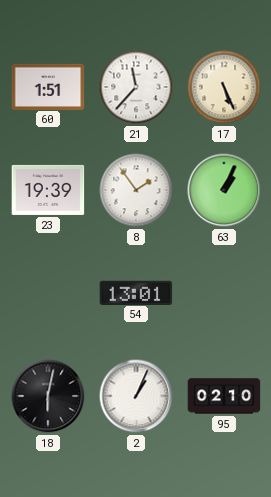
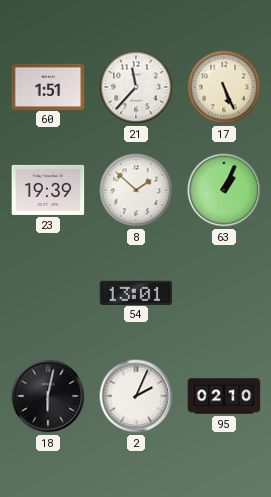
8: 1:54 -> 1:52 (136, 190)
2: 1:04 -> 2:04 (136, 396)
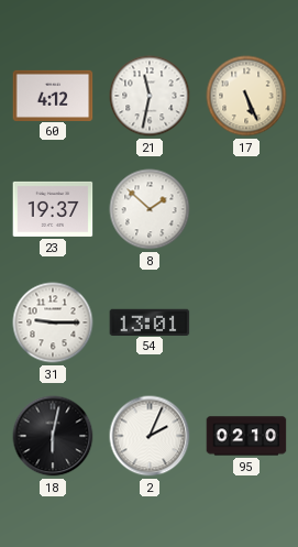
60: 1:51 -> 4:12 (53, 95)
21: 11:37 -> 11:32 (150, 96)
23: 19:39 -> 19:37 (53, 209)
63: 1:04 -> none (224, 190)
31: none -> 9:15 (53, 322)
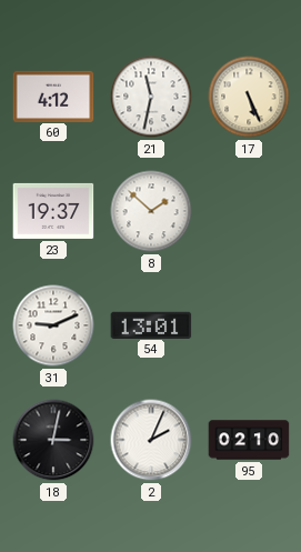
31: 9:15 -> 9:11 (53, 325)
18: 6:02 -> 3:02 (53, 440)
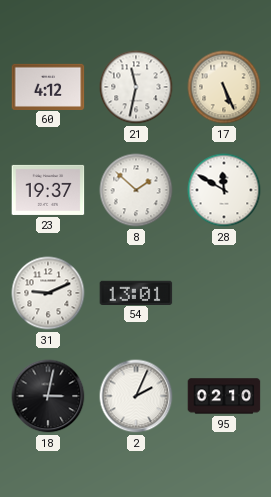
28: none -> 11:50 (224, 190)
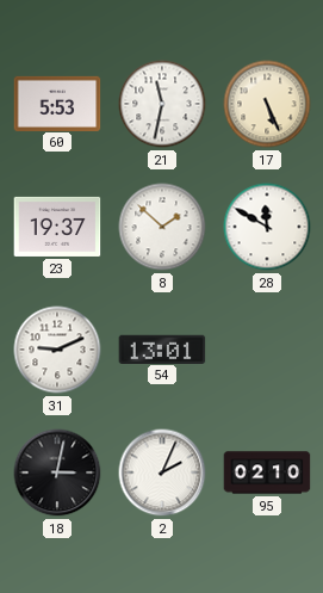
60: 4:12 -> 5:53 (57, 103)
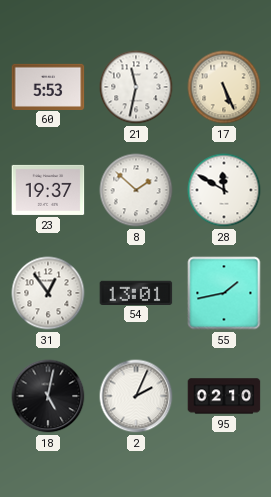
31: 9:11 -> 12:54 (48, 293)
55: none -> 1:43 (224, 293)
18: 3:02 -> 5:02 (48, 396)
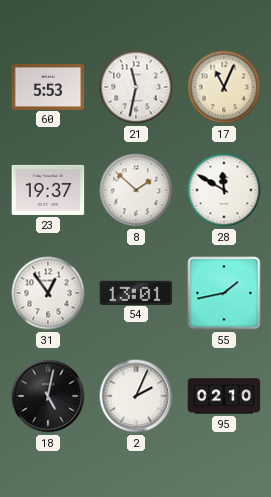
17: 5:26 -> 11:04 (224, 87)
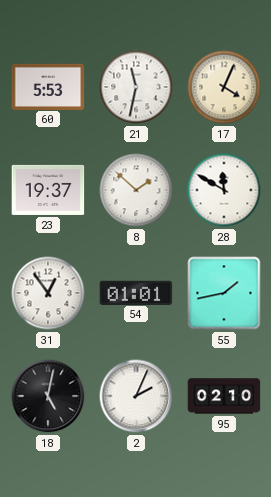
17: 11:04 -> 4:04 (224, 87)
54: 13:01 -> 01:01 (136, 292)
